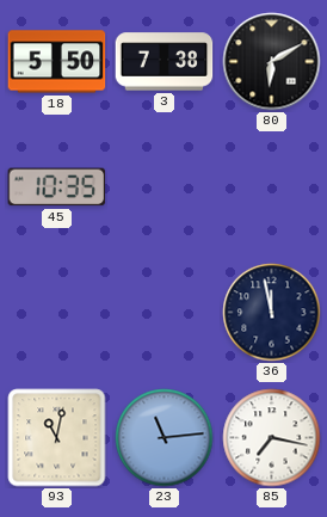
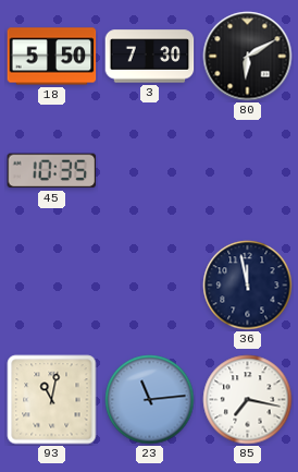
3: 7:38 -> 7:30 (150, 57)
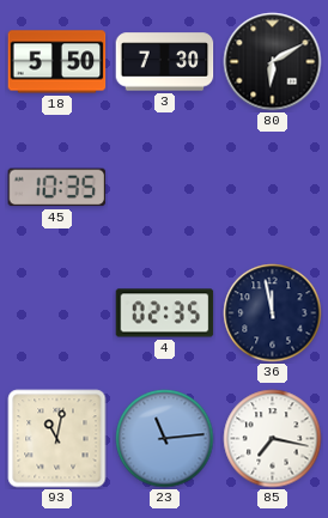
4: none -> 02:35 (165, 313)
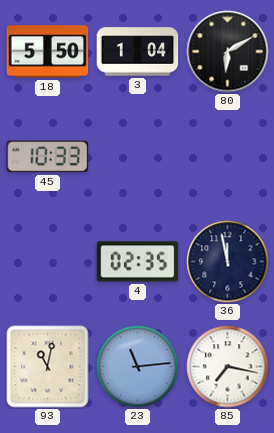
3: 7:30 -> 1:04 (138, 52)
45: 10:35 -> 10:33 (48, 157)
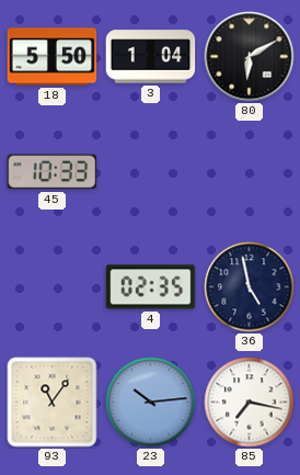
36: 11:58 -> 4:58 (250, 287)
93: 11:02 -> 11:06 (53, 403)
23: 11:14 -> 10:14 (151, 403)
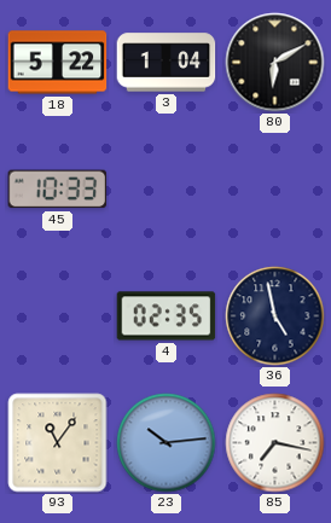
18: 5:50 -> 5:22 (58, 63)
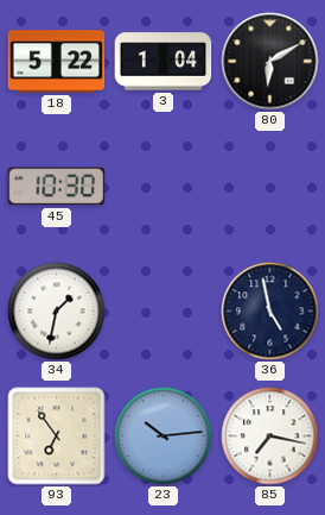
45: 10:33 -> 10:30 (57, 187)
34: none -> 1:32 (57, 312)
4: 02:35 -> none (167, 316)
93: 11:06 -> 6:54 (57, 437)
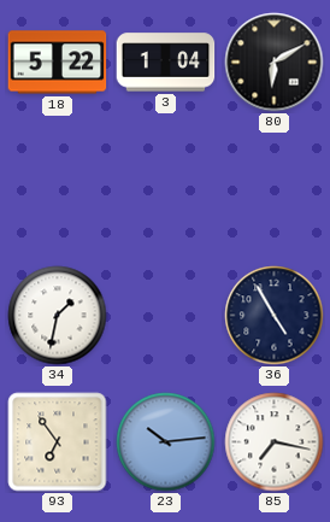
45: 10:30 -> none (57, 187)
36: 4:58 -> 4:55 (275, 316)
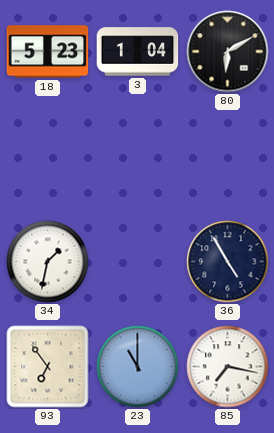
18: 5:22 -> 5:23 (48, 52)
23: 10:14 -> 11:00 (138, 367)
